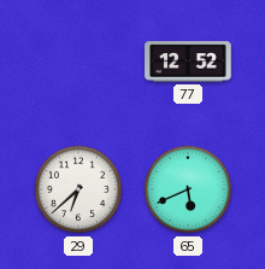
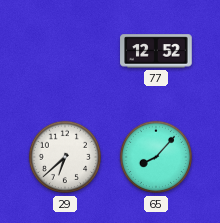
65: 5:41 -> 8:07 (156, 157)
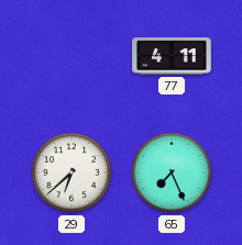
77: 12:52 -> 4:11 (172, 56)
65: 8:07 -> 7:26 (172, 172)
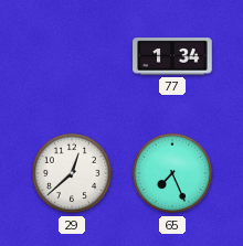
77: 4:11 -> 1:34 (172, 56)
29: 6:38 -> 12:38 (72, 173)
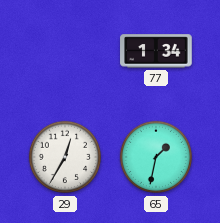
29: 12:38 -> 12:35 (65, 157)
65: 7:26 -> 1:32 (156, 157)
